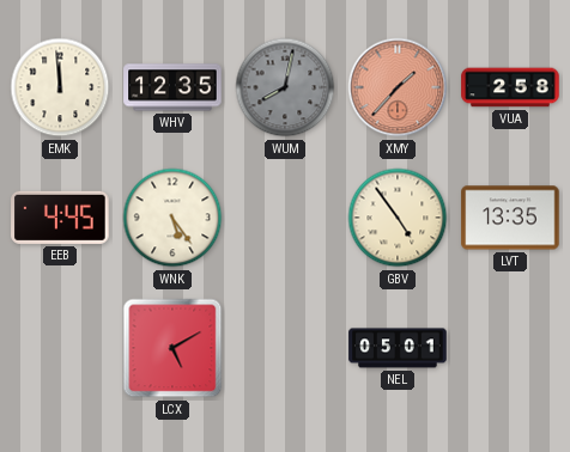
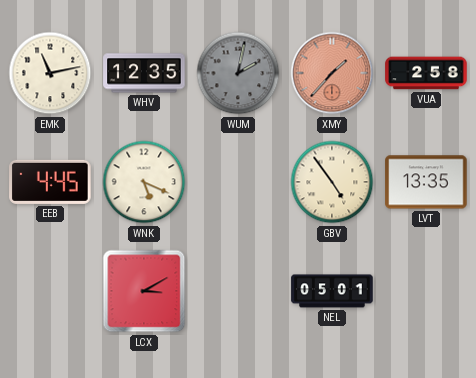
EMK: 11:59 -> 11:13 (50, 73)
WUM: 8:02 -> 2:02 (238, 73)
WNK: 5:24 -> 5:19 (144, 182)
LCX: 5:10 -> 3:10 (144, 291)
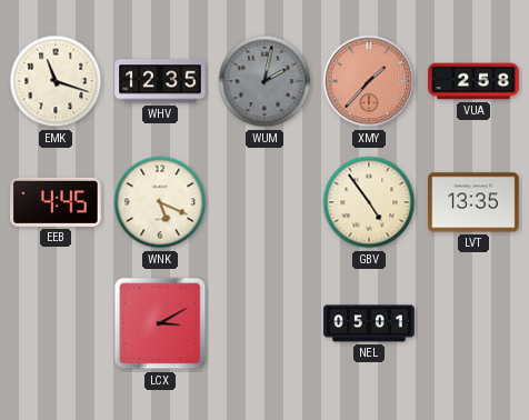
EMK: 11:13 -> 11:18 (56, 81)
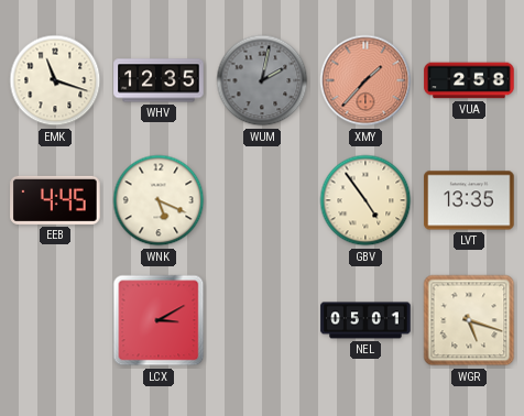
WGR: none -> 5:18 (469, 320)
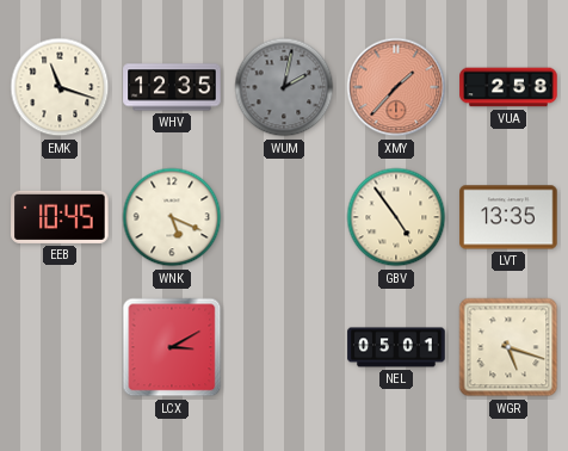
EEB: 4:45 -> 10:45 (60, 217)
